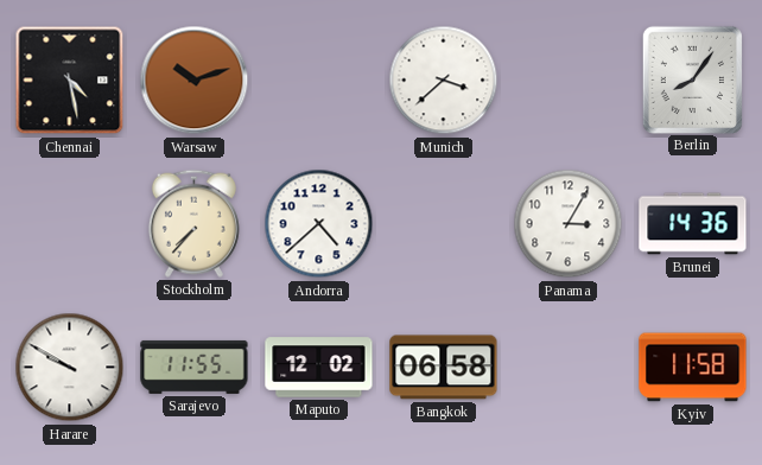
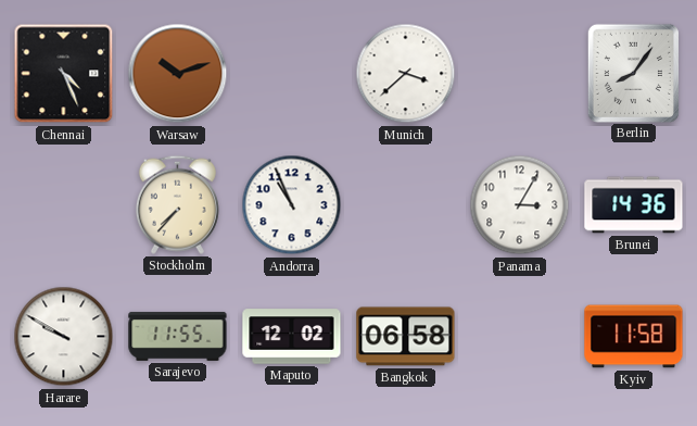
Chennai: 4:28 -> 4:26 (64, 74)
Andorra: 4:38 -> 10:56 (292, 205)
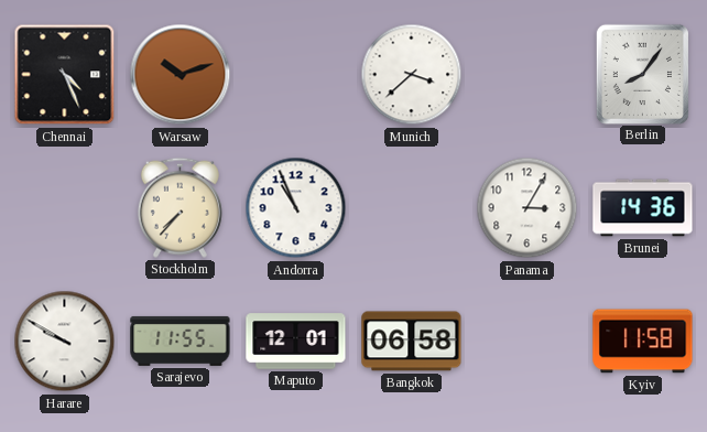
Maputo: 12:02 -> 12:01 (296, 342)
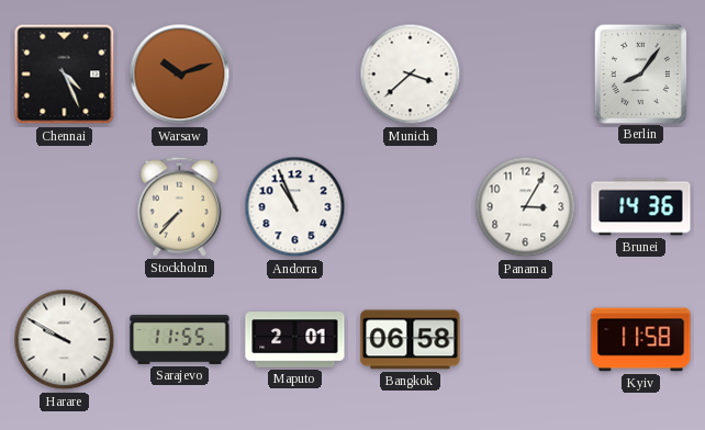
Maputo: 12:01 -> 2:01 (295, 340)
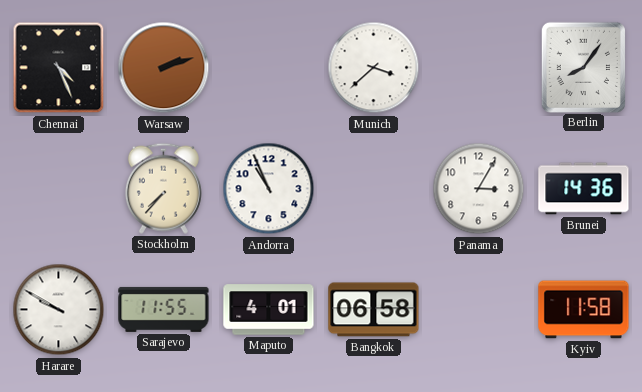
Warsaw: 10:12 -> 2:12 (164, 68)
Maputo: 2:01 -> 4:01 (269, 310)
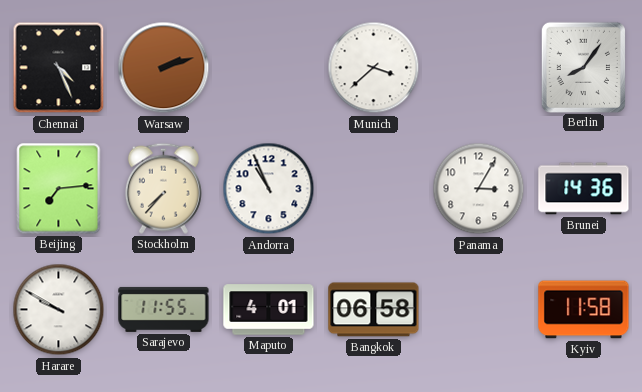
Beijing: none -> 7:14 (59, 189)
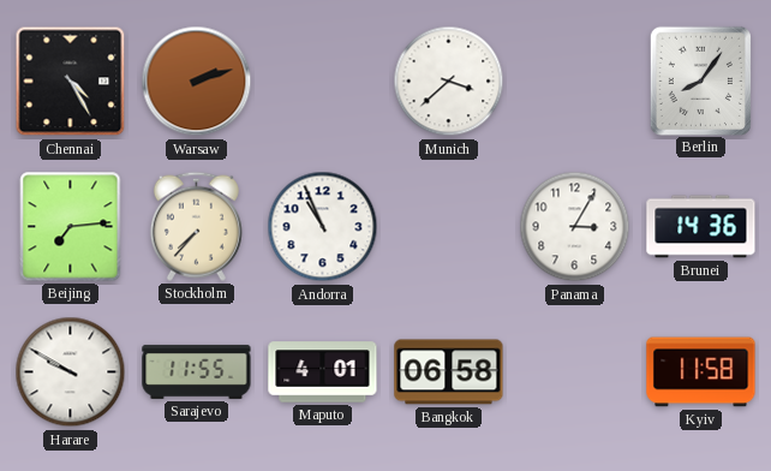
Chennai: 4:26 -> 4:25 (71, 82)
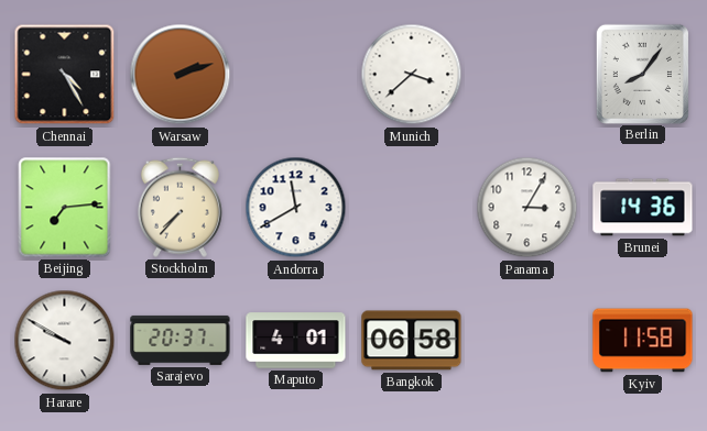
Andorra: 10:56 -> 11:40 (296, 208)
Sarajevo: 11:55 -> 20:37 (181, 340)
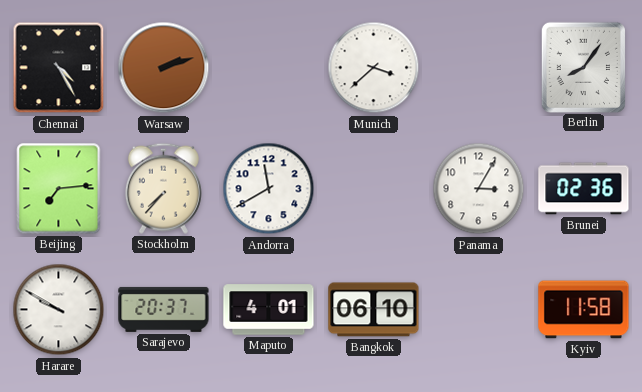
Brunei: 14:36 -> 02:36 (584, 189)
Bangkok: 06:58 -> 06:10 (374, 310)
